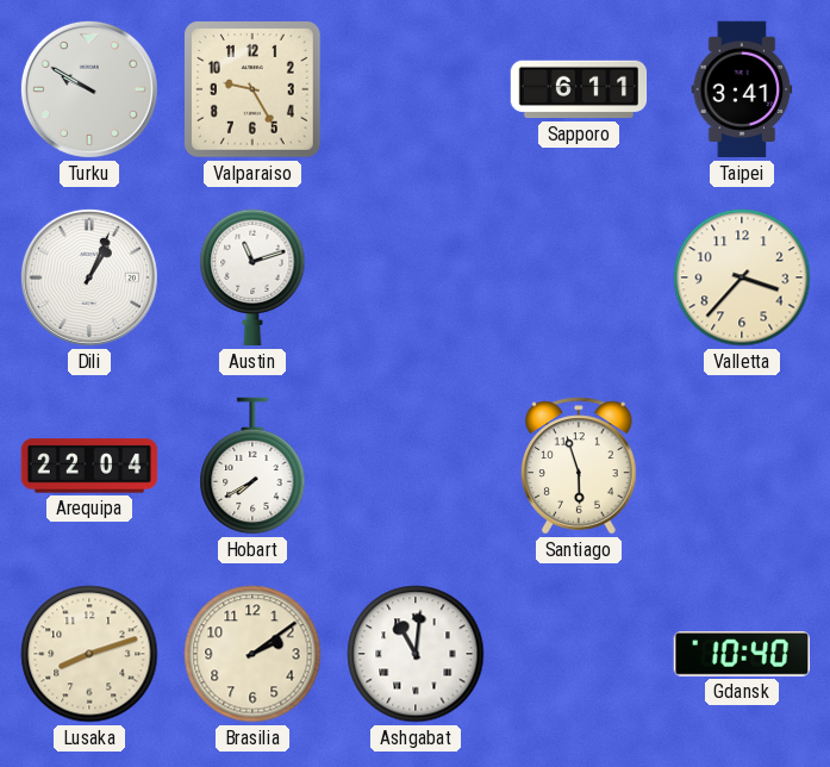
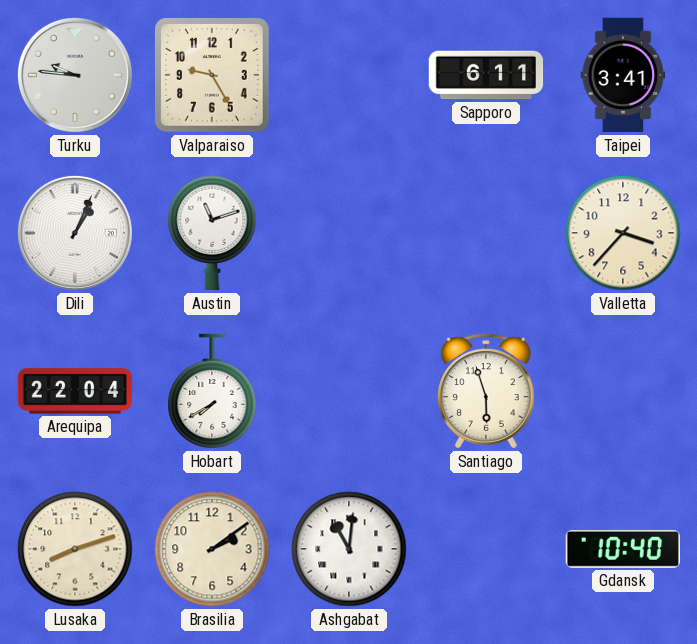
Turku: 9:50 -> 9:46 (75, 75)
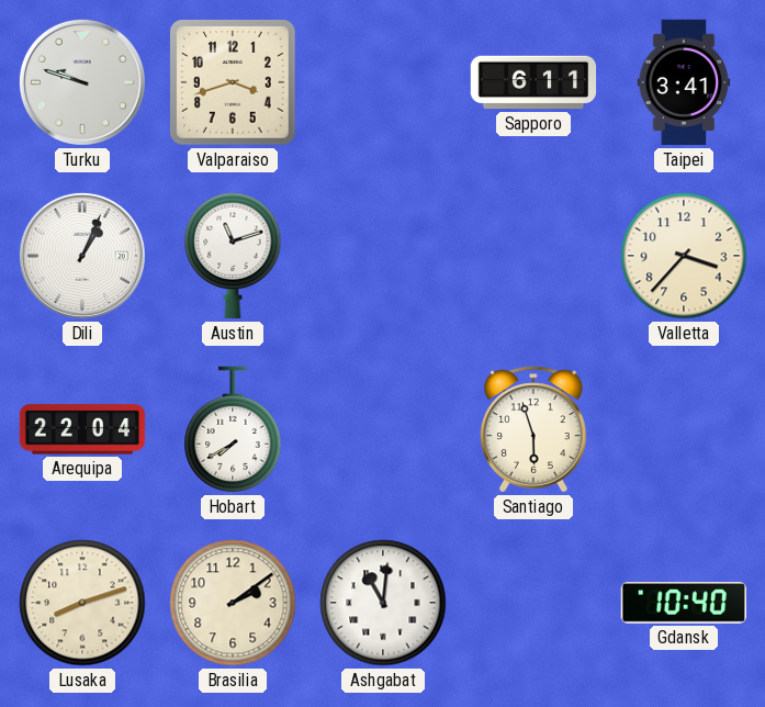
Turku: 9:46 -> 9:48 (82, 82)
Valparaiso: 9:25 -> 3:42 (233, 82)
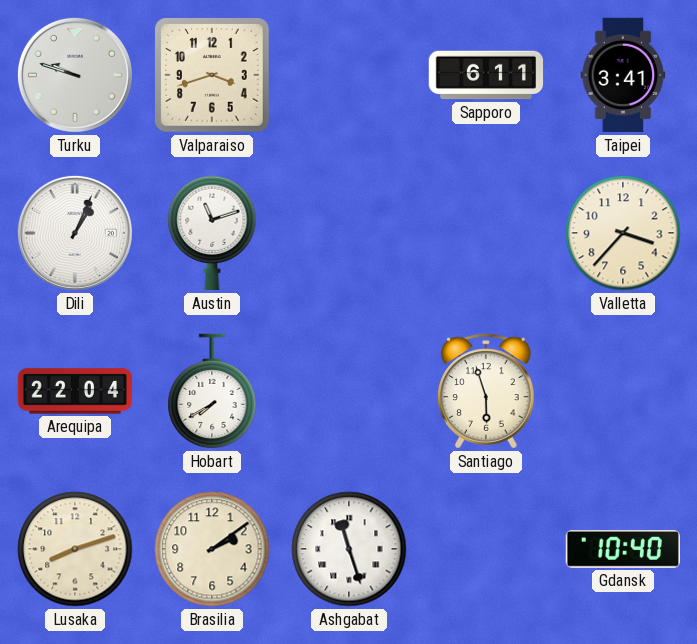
Ashgabat: 11:01 -> 11:27 (349, 549)
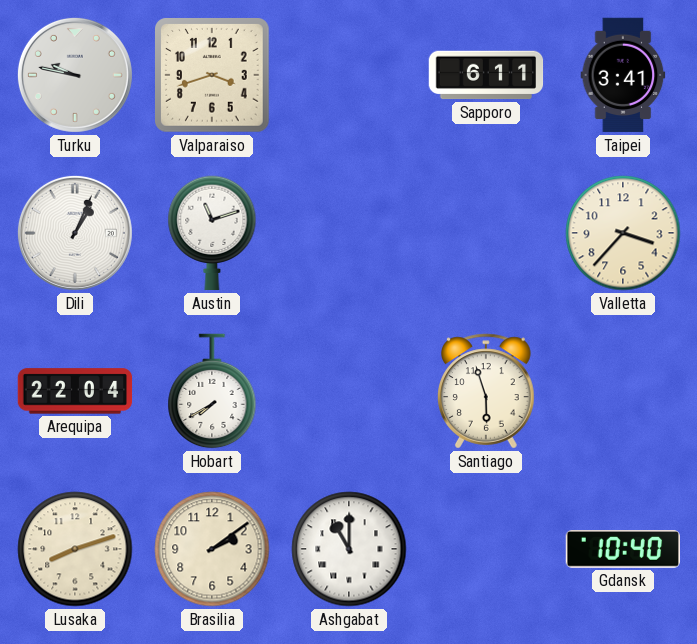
Turku: 9:48 -> 9:47 (75, 75)
Ashgabat: 11:27 -> 11:00 (349, 549)
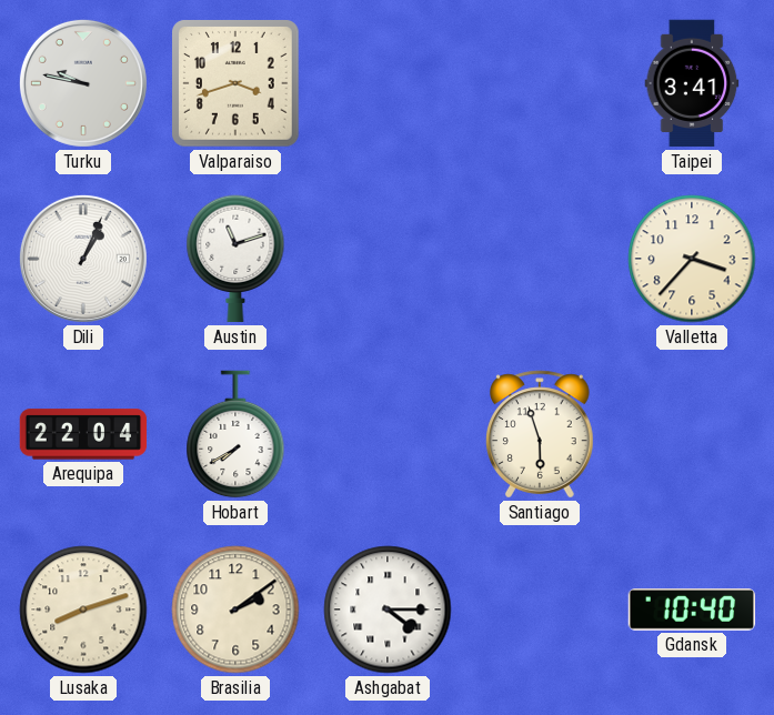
Sapporo: 6:11 -> none (486, 75)
Ashgabat: 11:00 -> 4:15 (388, 610)
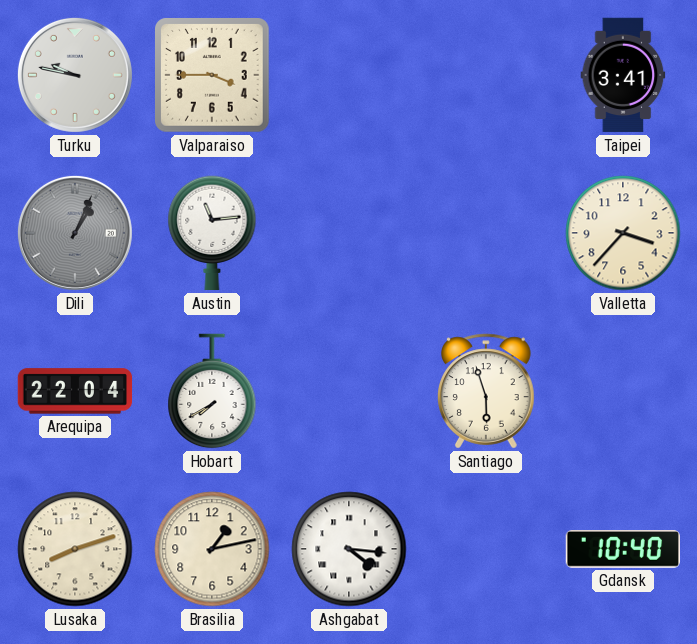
Valparaiso: 3:42 -> 3:45 (212, 75)
Dili dial: white -> grey (75, 233)
Austin: 11:12 -> 11:14 (212, 233)
Brasilia: 2:09 -> 1:13 (212, 549)
Ashgabat: 4:15 -> 4:16 (349, 549)
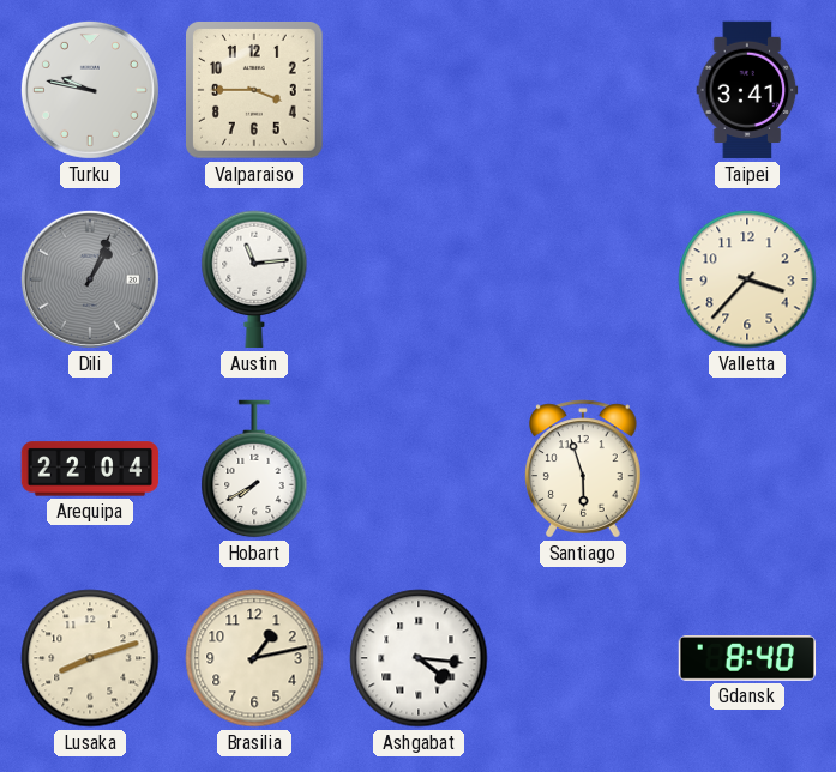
Gdansk: 10:40 -> 8:40 (746, 659)
